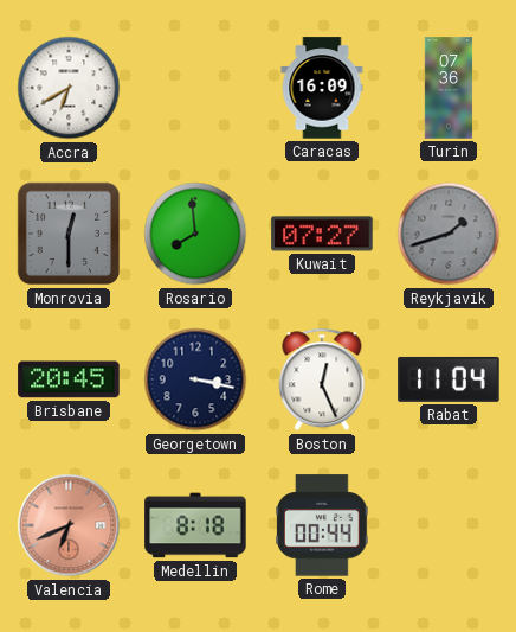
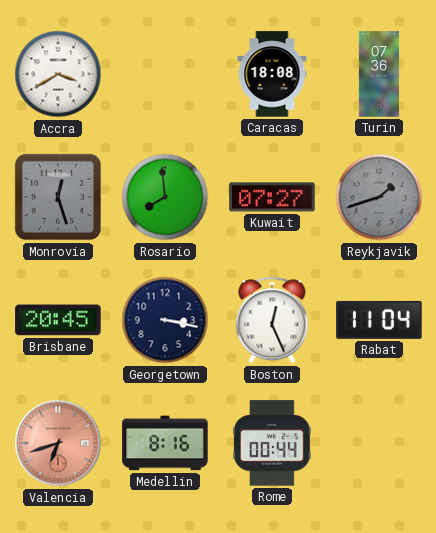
Accra: 6:40 -> 3:40 (58, 74)
Caracas: 16:09 -> 18:08 (272, 74)
Monrovia: 12:30 -> 12:27 (58, 197)
Valencia: 6:41 -> 6:42 (58, 443)
Medellin: 8:18 -> 8:16 (165, 443)
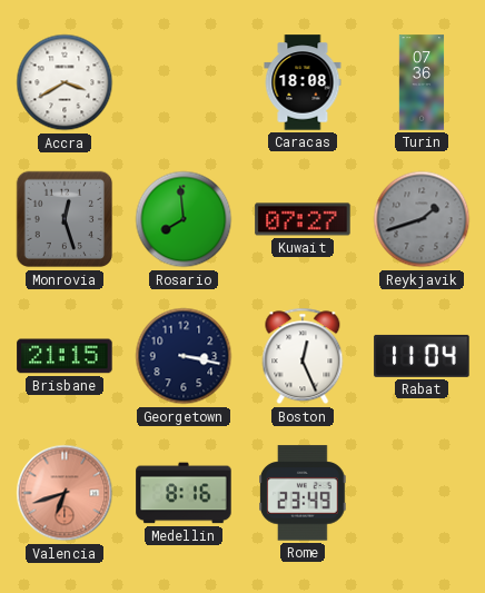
Brisbane: 20:45 -> 21:15 (65, 356)
Rome: 00:44 -> 23:49 (303, 493)
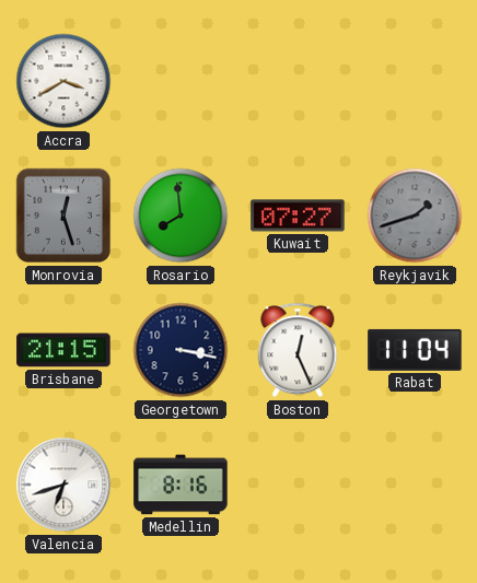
Caracas: 18:08 -> none (303, 82)
Turin: 07:36 -> none (422, 82)
Valencia dial: salmon -> white (63, 485)
Rome: 23:49 -> none (303, 493)
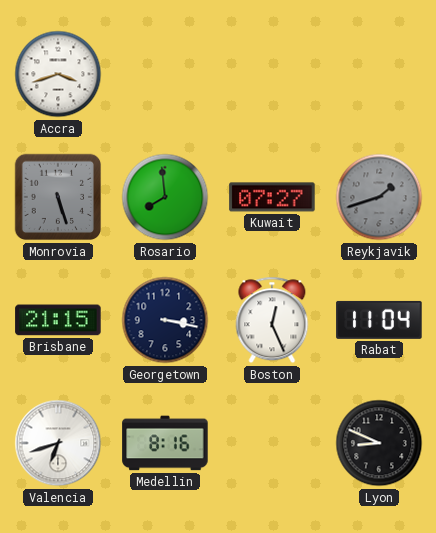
Accra: 3:40 -> 3:42 (58, 74)
Monrovia: 12:27 -> 5:27 (58, 197)
Lyon: none -> 8:49 (379, 443)
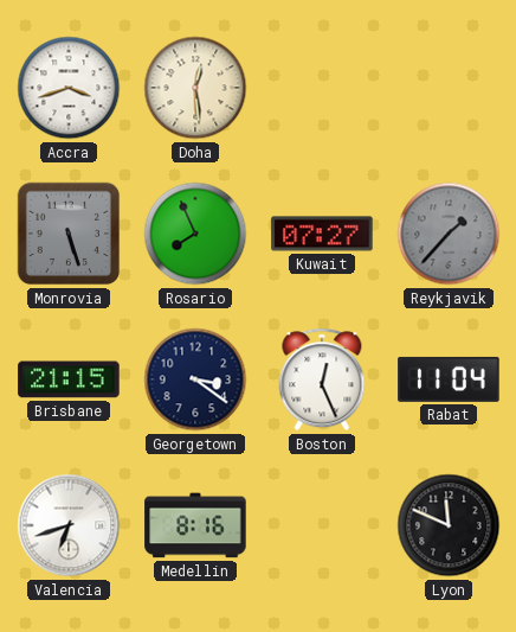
Doha: none -> 12:29 (195, 88)
Rosario: 7:59 -> 7:56 (195, 234)
Reykjavik: 1:42 -> 1:37 (449, 234)
Georgetown: 3:17 -> 3:21 (195, 379)
Lyon: 8:49 -> 11:49 (449, 525)
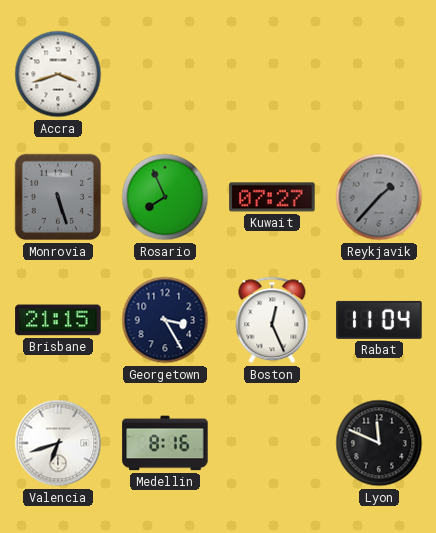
Doha: 12:29 -> none (195, 88)
Georgetown: 3:21 -> 3:25 (165, 320)
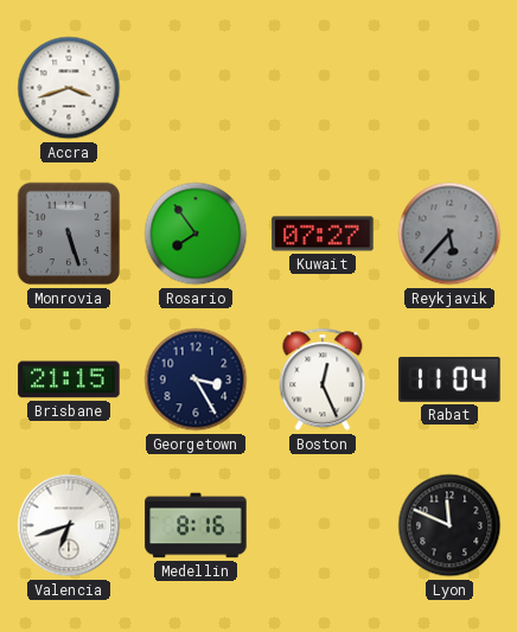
Rosario: 7:56 -> 7:54 (196, 234)
Reykjavik: 1:37 -> 5:37 (449, 234)
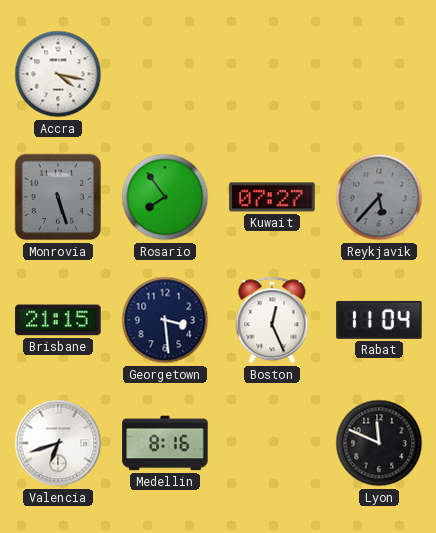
Accra: 3:42 -> 4:17 (58, 74)
Georgetown: 3:25 -> 3:29 (165, 320)
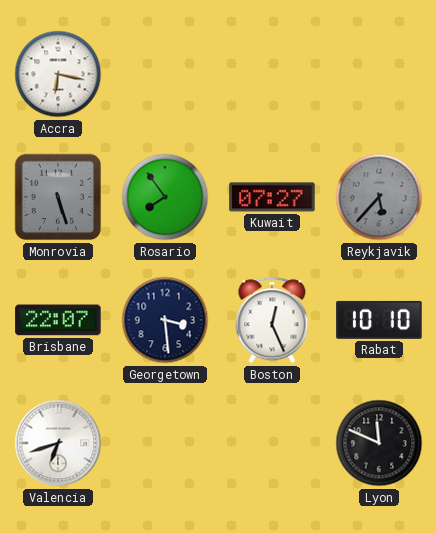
Accra: 4:17 -> 6:17 (58, 74)
Brisbane: 21:15 -> 22:07 (58, 320)
Rabat: 11:04 -> 10:10 (379, 320)
Medellin: 8:16 -> none (165, 443)
